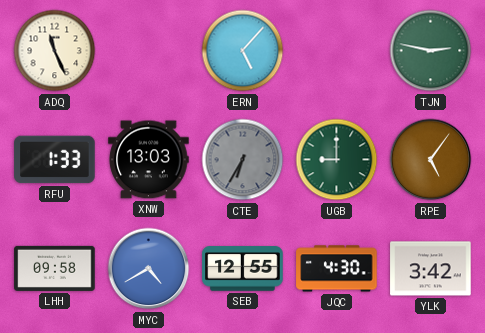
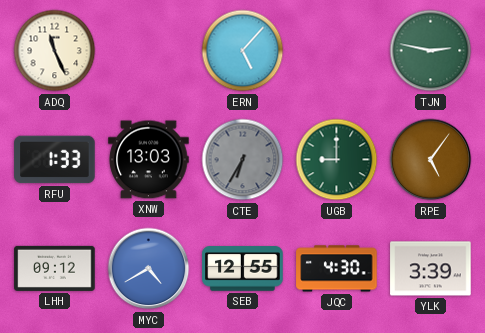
LHH: 09:58 -> 09:12 (55, 268)
YLK: 3:42 -> 3:39 (431, 269)
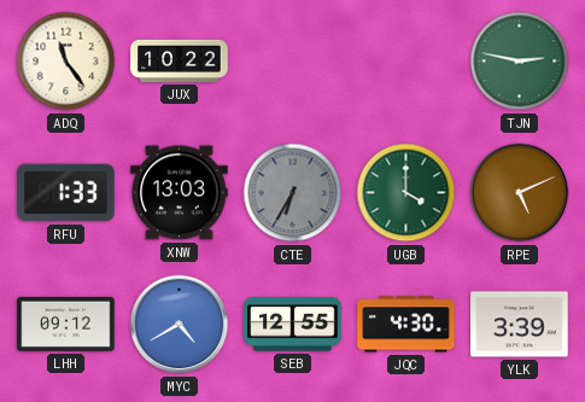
ADQ: 11:26 -> 11:24 (66, 62)
JUX: none -> 10:22 (180, 60)
ERN: 5:07 -> none (243, 51)
UGB: 9:00 -> 4:00 (406, 193)
RPE: 5:06 -> 5:11 (520, 193)
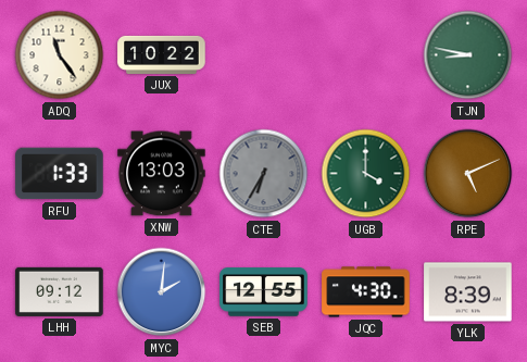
TJN: 2:47 -> 8:47 (468, 55)
MYC: 4:40 -> 2:01 (162, 292)
YLK: 3:39 -> 8:39 (468, 292)
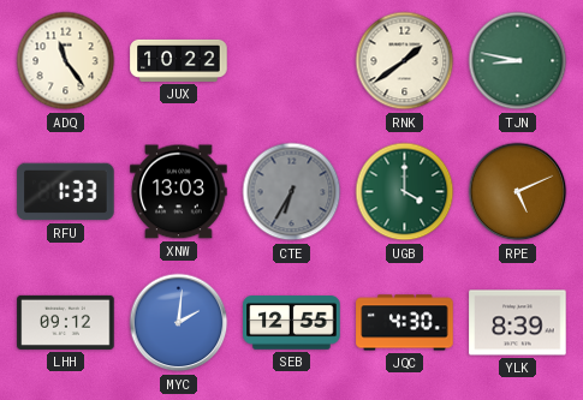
RNK: none -> 1:39 (405, 61)
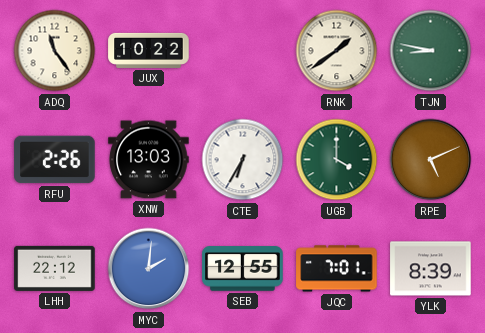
RFU: 1:33 -> 2:26 (55, 160)
CTE dial: grey -> white (243, 160)
LHH: 09:12 -> 22:12 (55, 268)
JQC: 4:30 -> 7:01 (337, 269)
